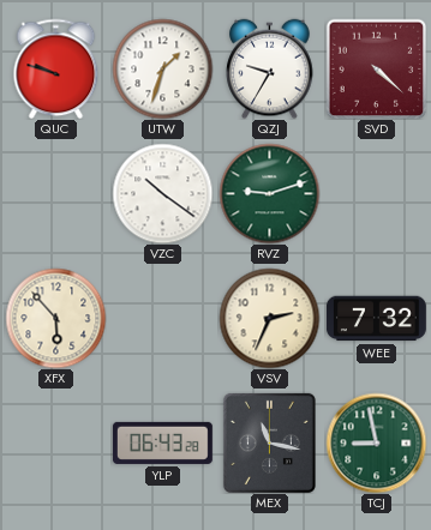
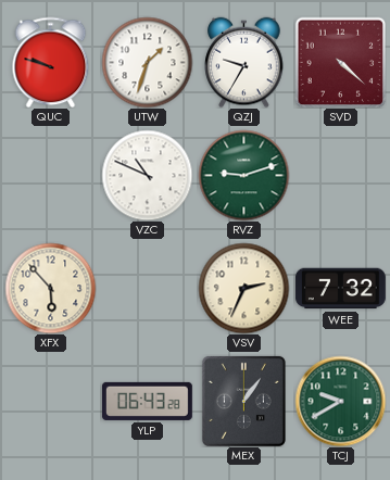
VZC: 10:21 -> 10:49 (147, 175)
MEX: 11:17 -> 1:06 (243, 401)
TCJ: 8:58 -> 9:40 (340, 401)
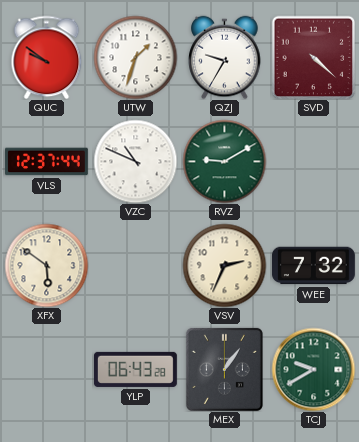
QUC: 9:48 -> 9:51 (47, 57)
VLS: none -> 12:37 (46, 162)
RVZ: 9:12 -> 9:10 (224, 161)
XFX: 5:53 -> 5:51 (46, 265)
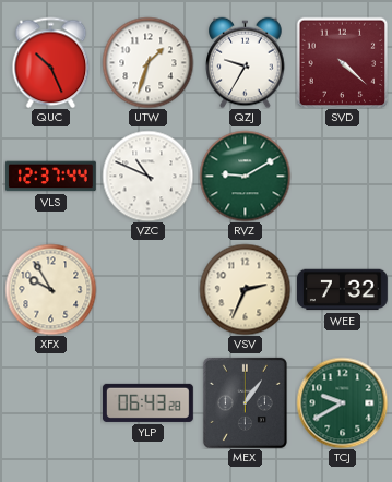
QUC: 9:51 -> 10:26 (51, 62)
XFX: 5:51 -> 9:55 (50, 289)
